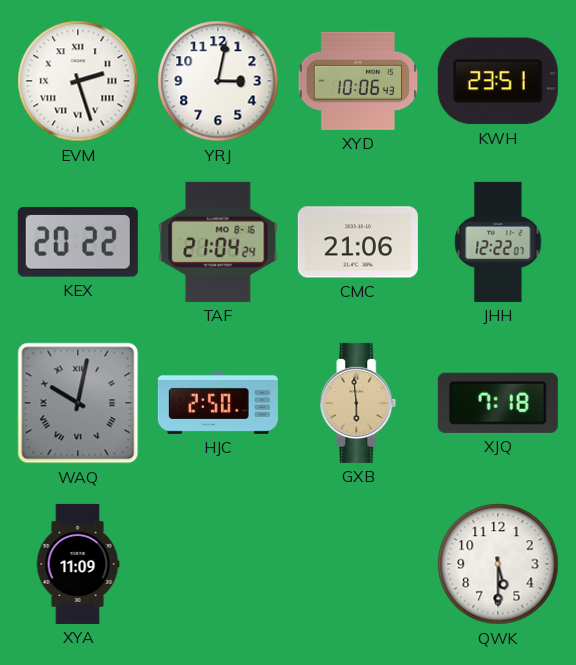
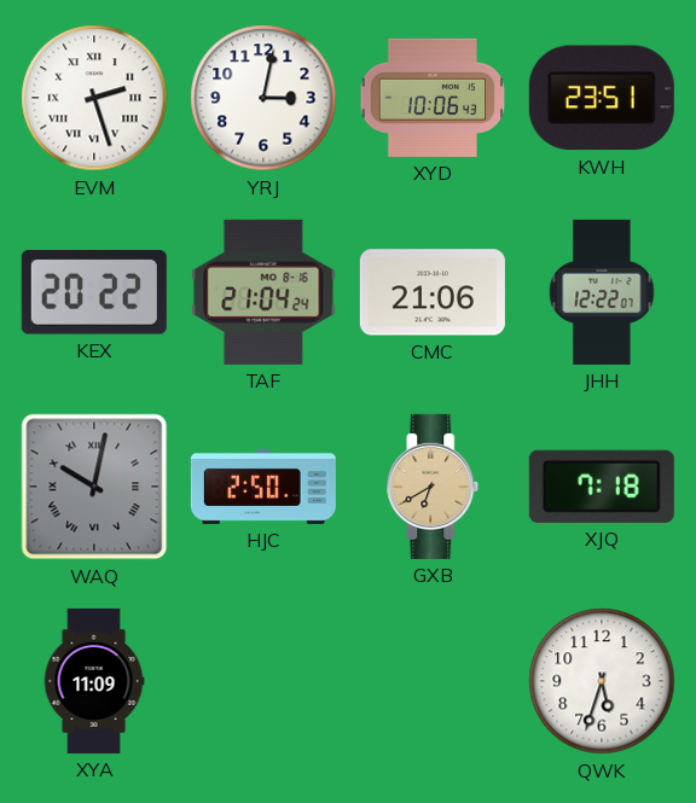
GXB: 5:59 -> 6:40 (433, 487)
QWK: 5:30 -> 5:33 (602, 681)
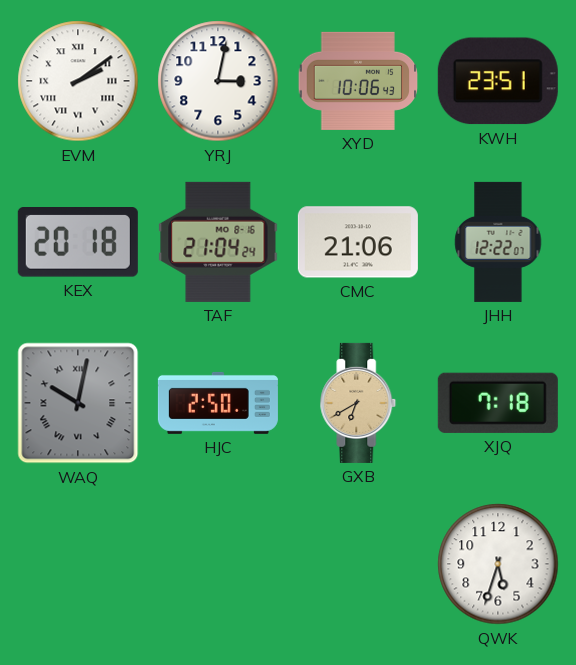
EVM: 2:27 -> 2:09 (78, 81)
KEX: 20:22 -> 20:18 (78, 243)
XYA: 11:09 -> none (94, 681)
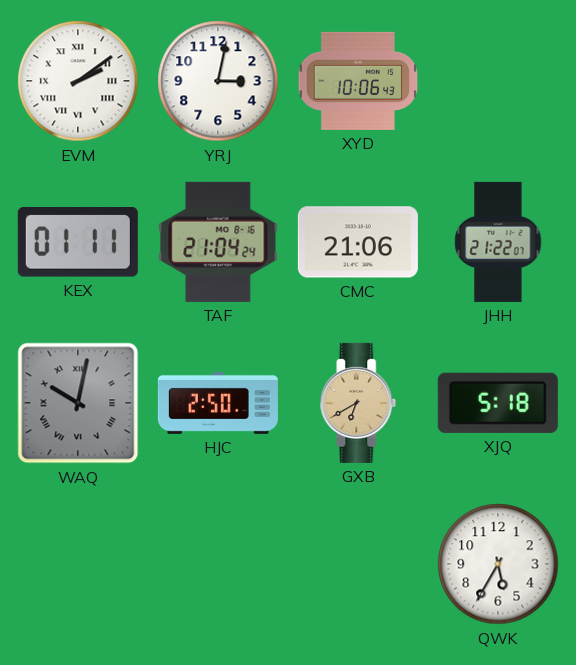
KWH: 23:51 -> none (498, 81)
KEX: 20:18 -> 01:11 (78, 243)
JHH: 12:22 -> 21:22 (498, 242)
XJQ: 7:18 -> 5:18 (498, 403)
QWK: 5:33 -> 5:35 (498, 564)
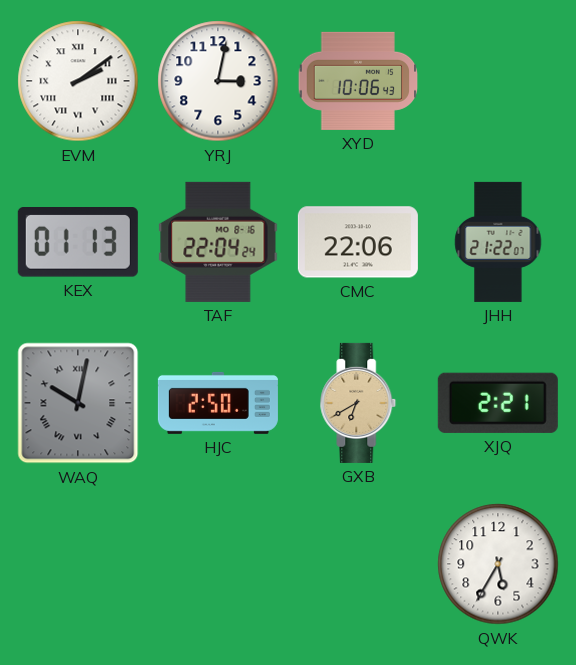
KEX: 01:11 -> 01:13 (78, 243)
TAF: 21:04 -> 22:04 (218, 242)
CMC: 21:06 -> 22:06 (358, 242)
XJQ: 5:18 -> 2:21 (498, 403)
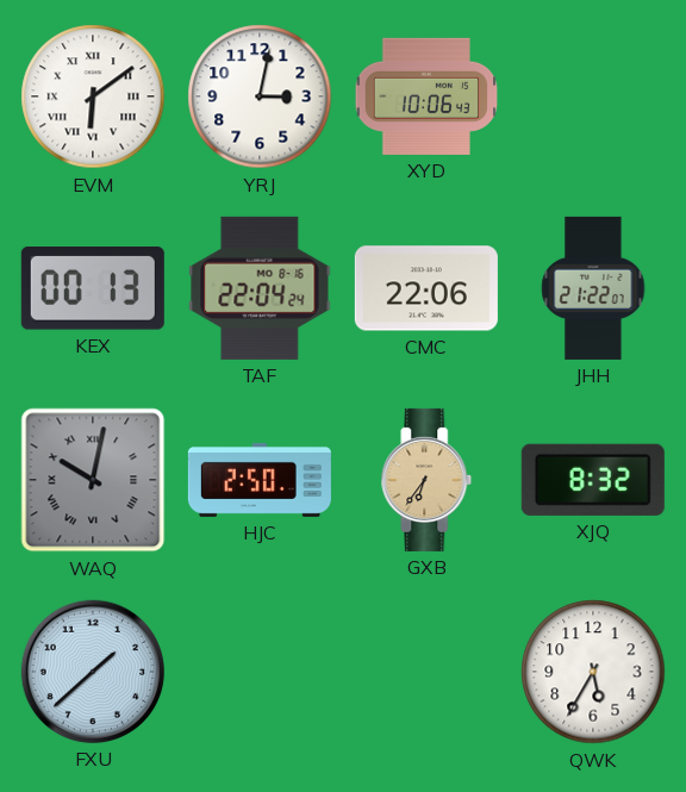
EVM: 2:09 -> 6:09 (93, 96)
KEX: 01:13 -> 00:13 (93, 289)
GXB: 6:40 -> 6:36 (426, 480)
XJQ: 2:21 -> 8:32 (593, 480)
FXU: none -> 1:38 (93, 672)
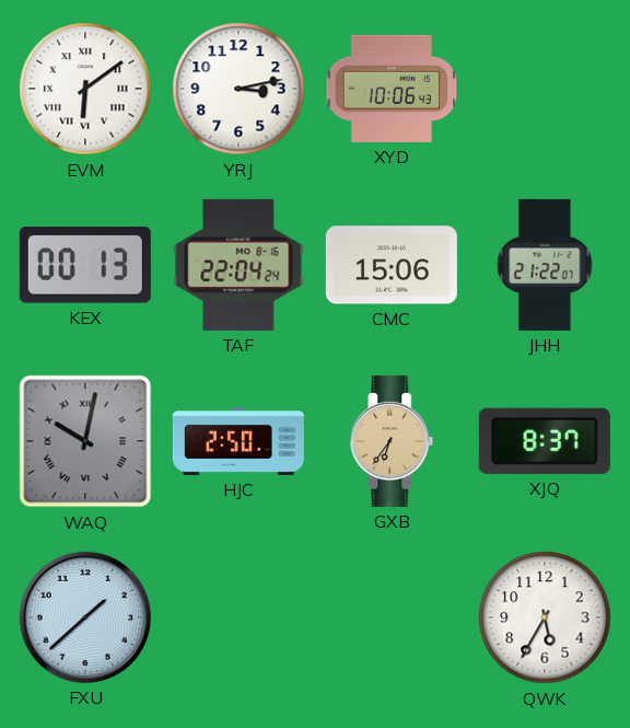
YRJ: 3:02 -> 3:13 (238, 89)
CMC: 22:06 -> 15:06 (392, 265)
XJQ: 8:32 -> 8:37 (545, 441)
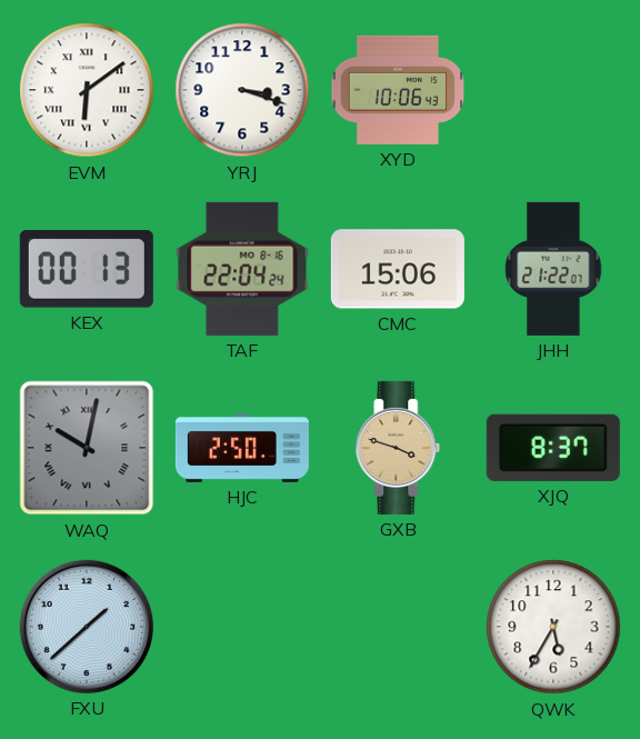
YRJ: 3:13 -> 3:18 (242, 90)
GXB: 6:36 -> 3:48 (398, 448)
